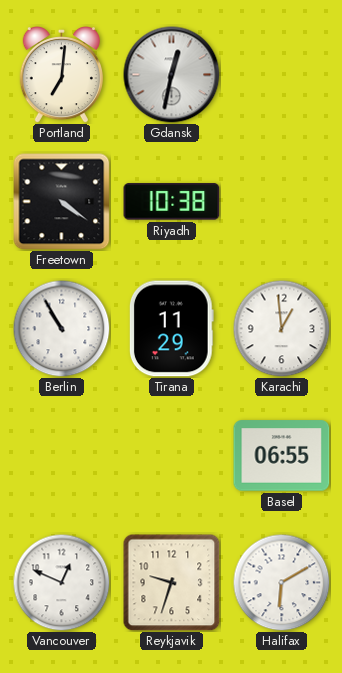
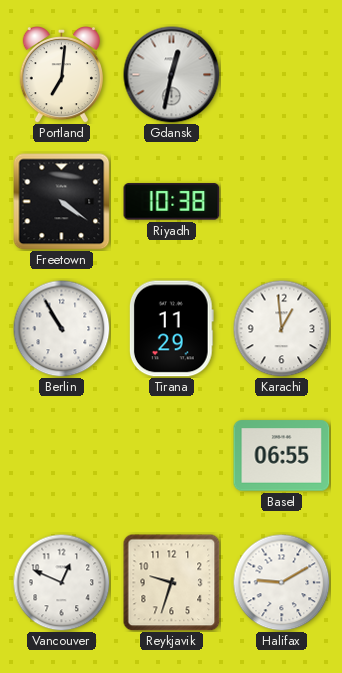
Halifax: 6:10 -> 9:10 (281, 582)
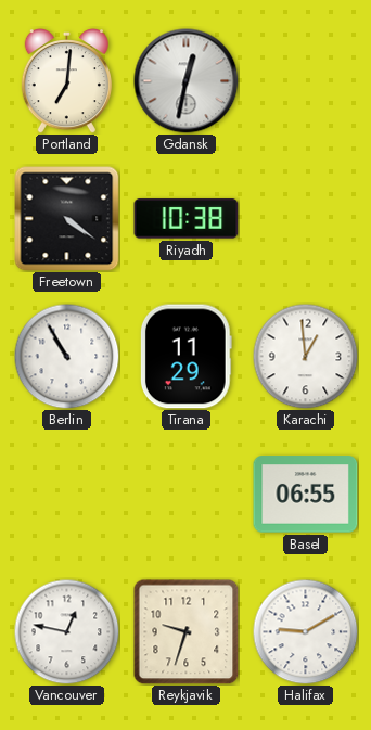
Vancouver: 12:49 -> 12:47 (66, 631)
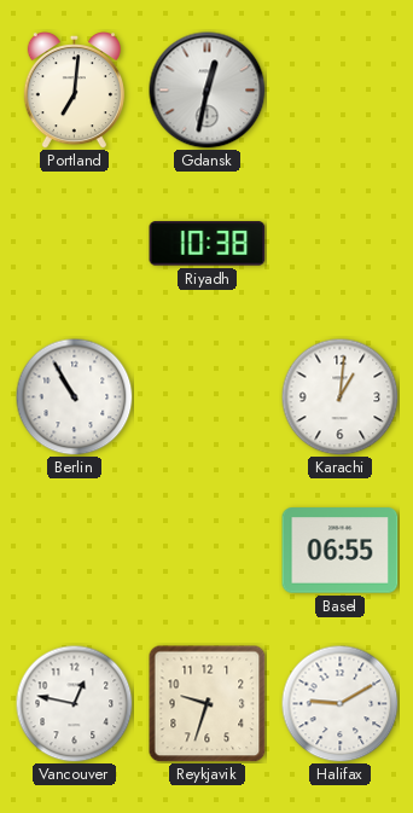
Freetown: 4:21 -> none (67, 219)
Tirana: 11:29 -> none (185, 357)
Karachi: 12:59 -> 1:01 (339, 396)
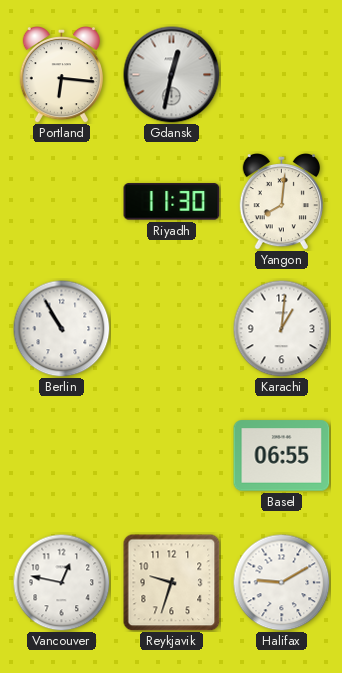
Portland: 7:01 -> 6:16 (61, 75)
Riyadh: 10:38 -> 11:30 (172, 202)
Yangon: none -> 8:01 (281, 202)
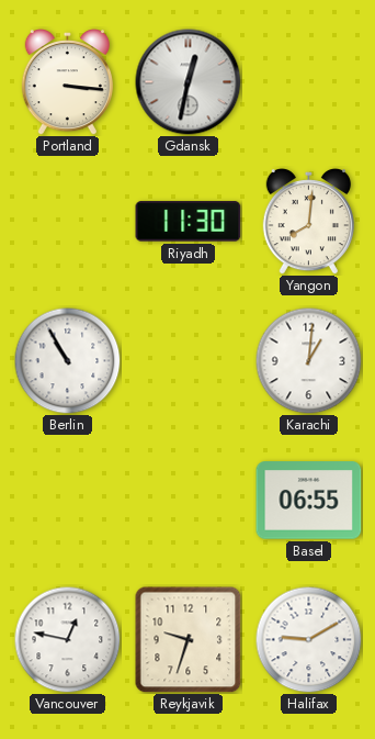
Portland: 6:16 -> 3:16 (67, 82)
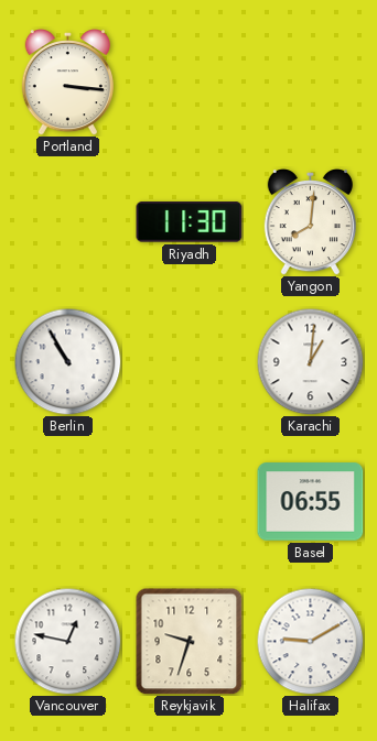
Gdansk: 12:32 -> none (189, 82)
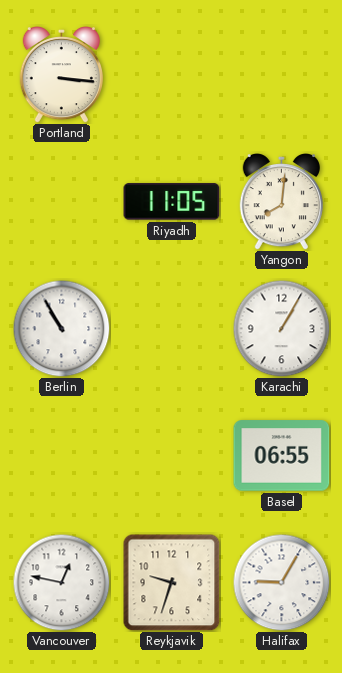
Riyadh: 11:30 -> 11:05 (172, 202)
Karachi: 1:01 -> 1:05 (281, 328)
Halifax: 9:10 -> 9:05 (281, 582)
